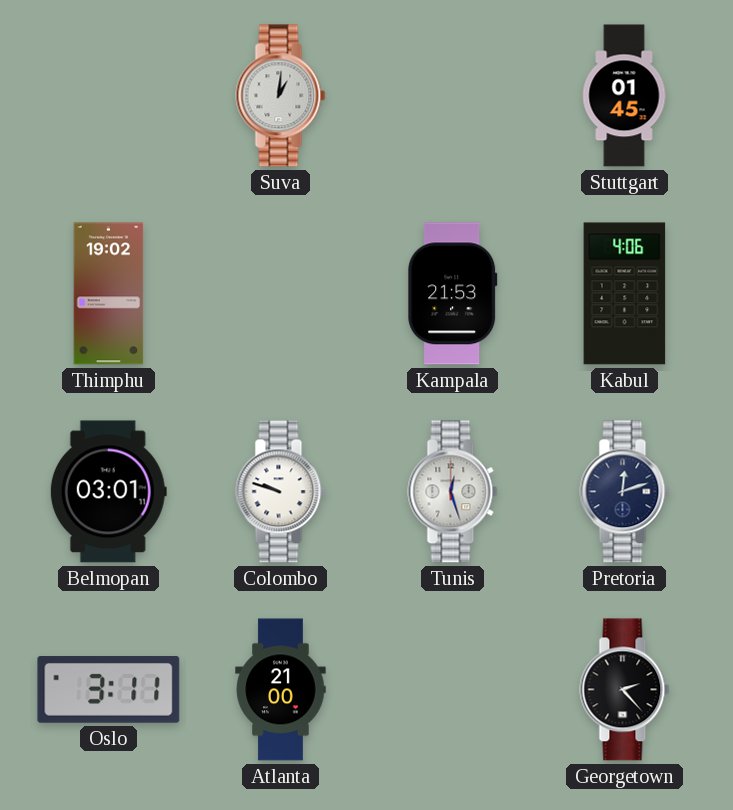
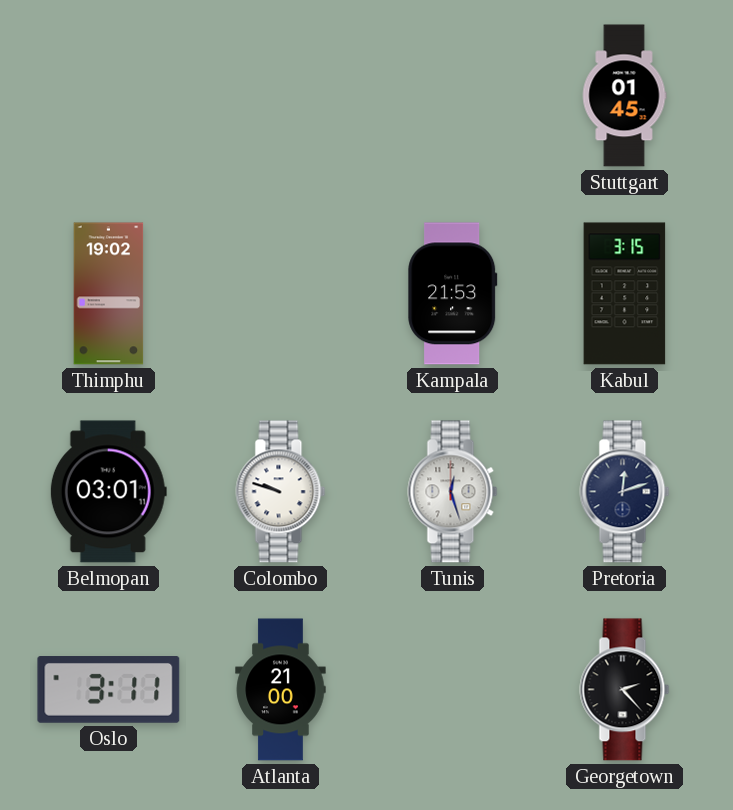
Suva: 1:01 -> none (281, 96)
Kabul: 4:06 -> 3:15 (625, 294)
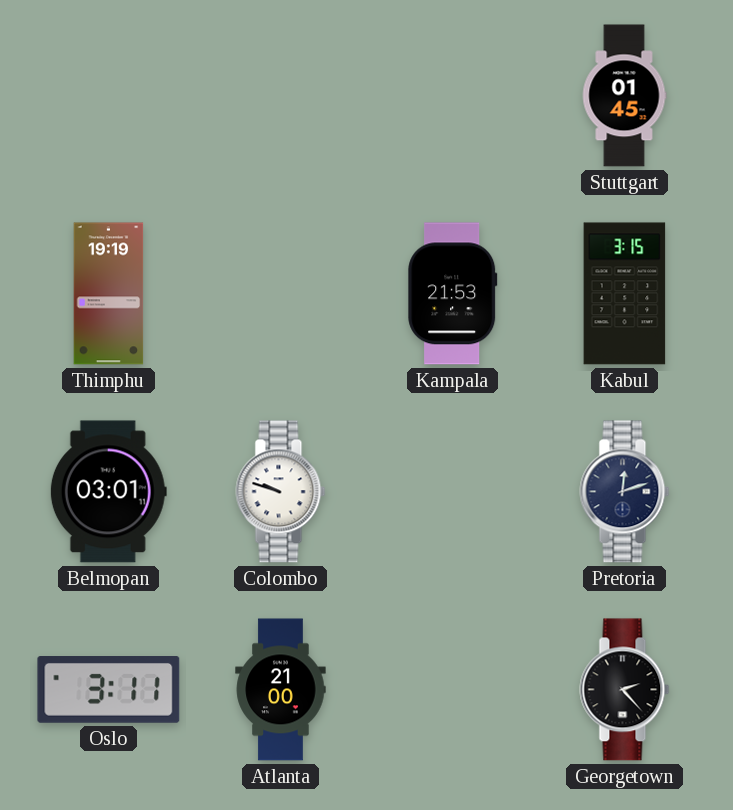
Thimphu: 19:02 -> 19:19 (109, 294)
Tunis: 12:27 -> none (453, 492)
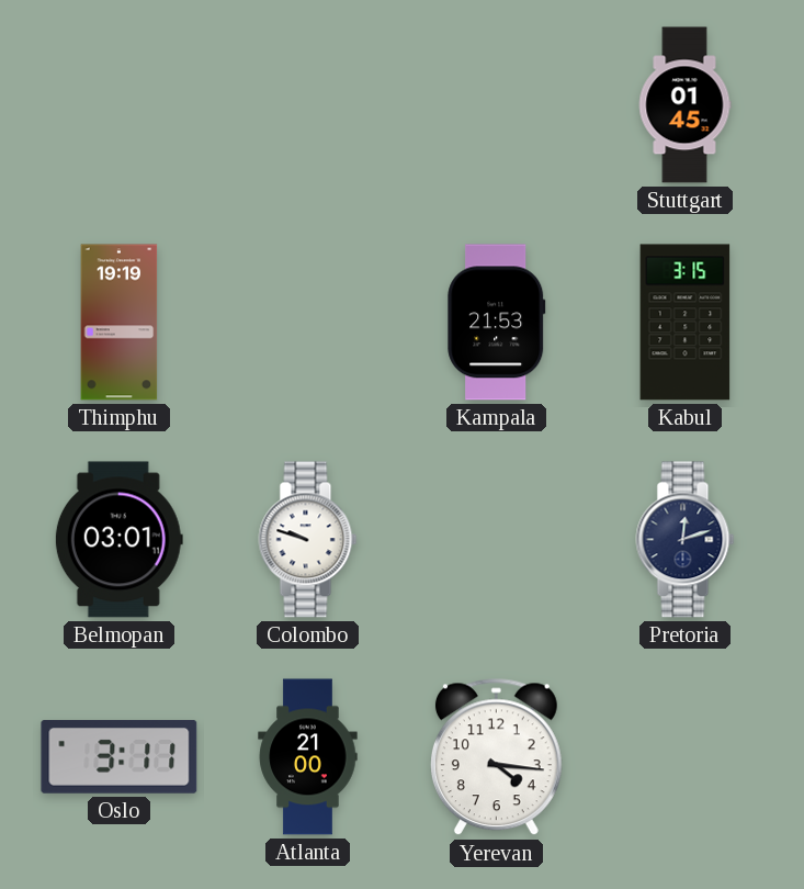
Yerevan: none -> 4:16 (496, 757)
Georgetown: 2:23 -> none (625, 690)
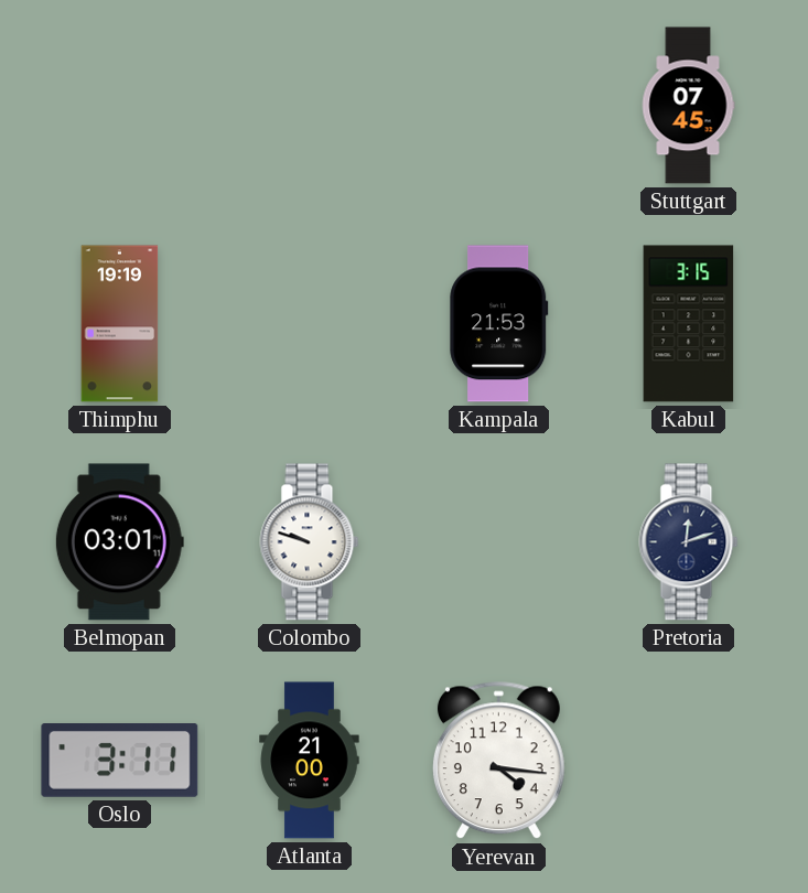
Stuttgart: 01:45 -> 07:45 (688, 106)
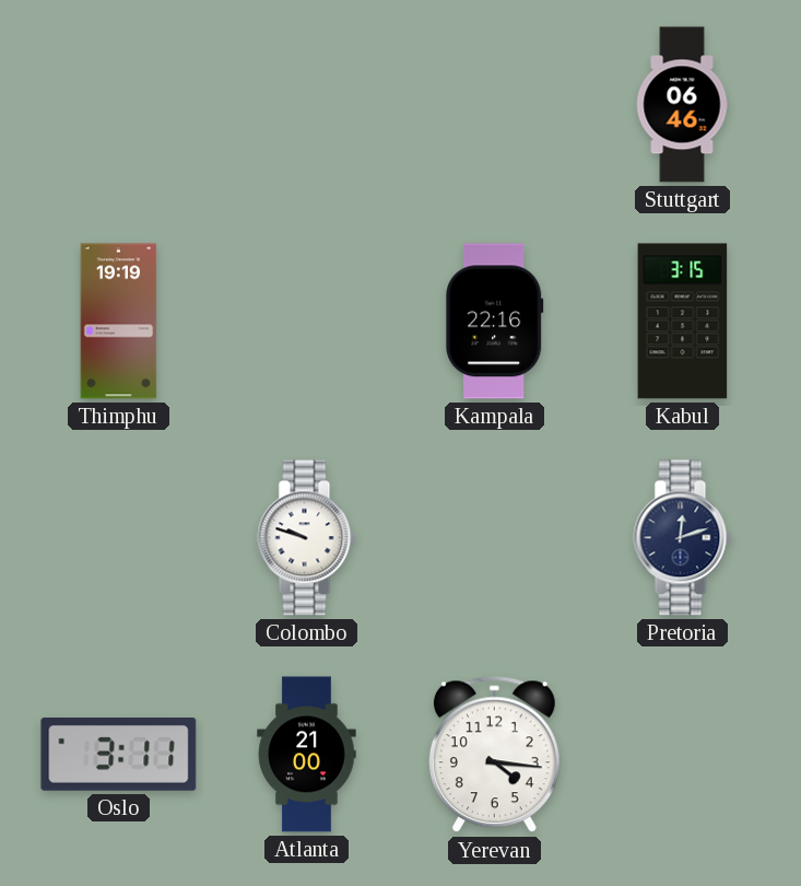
Stuttgart: 07:45 -> 06:46 (682, 105)
Kampala: 21:53 -> 22:16 (495, 322)
Belmopan: 03:01 -> none (119, 542)
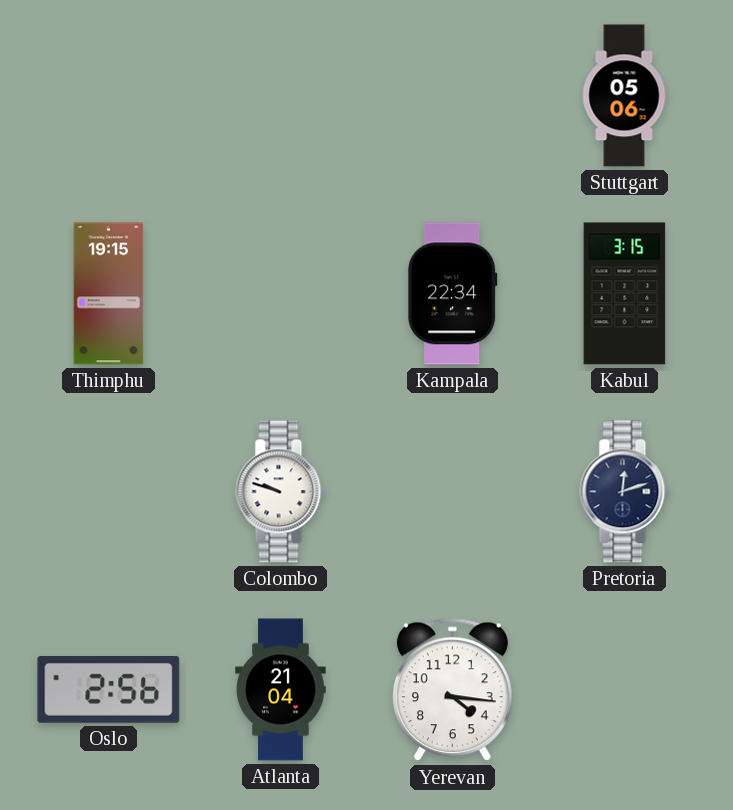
Stuttgart: 06:46 -> 05:06 (624, 96)
Thimphu: 19:19 -> 19:15 (109, 294)
Kampala: 22:16 -> 22:34 (453, 294)
Oslo: 3:11 -> 2:56 (109, 690)
Atlanta: 21:00 -> 21:04 (281, 690)
